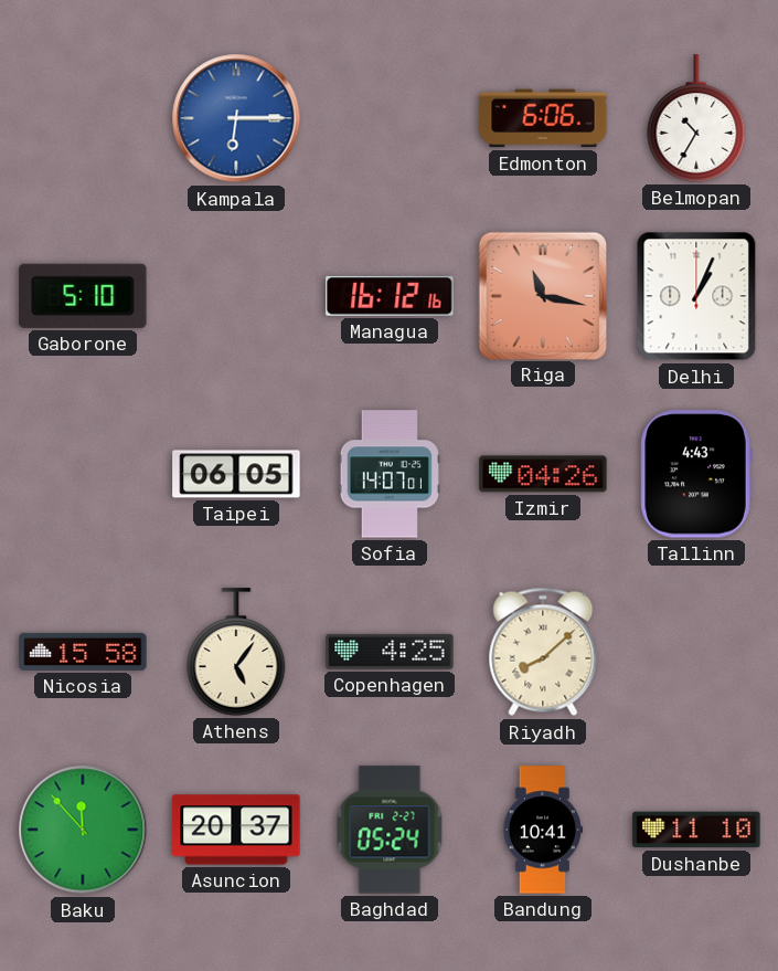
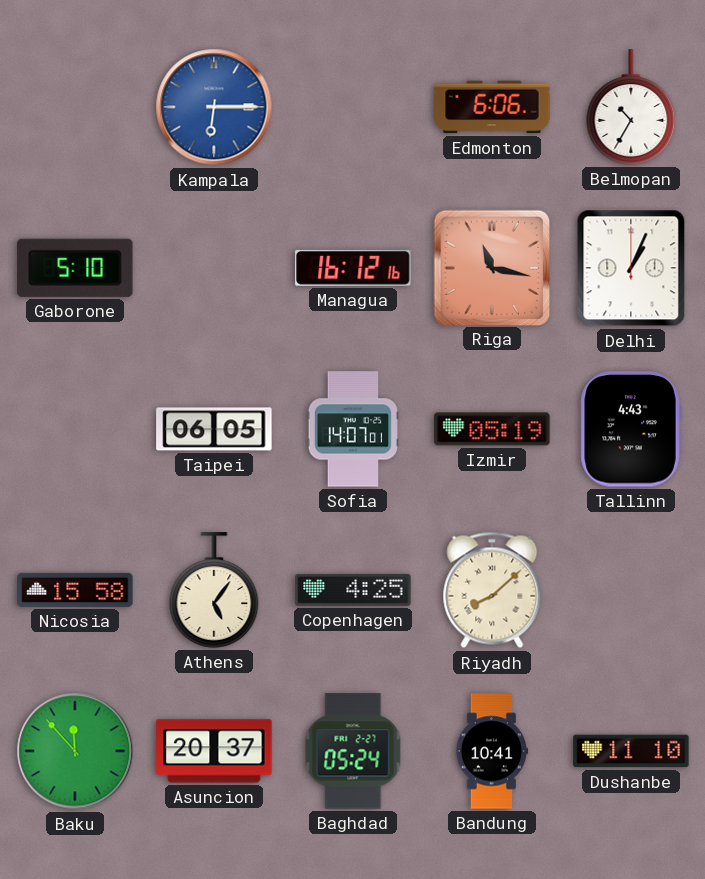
Izmir: 04:26 -> 05:19 (492, 429)
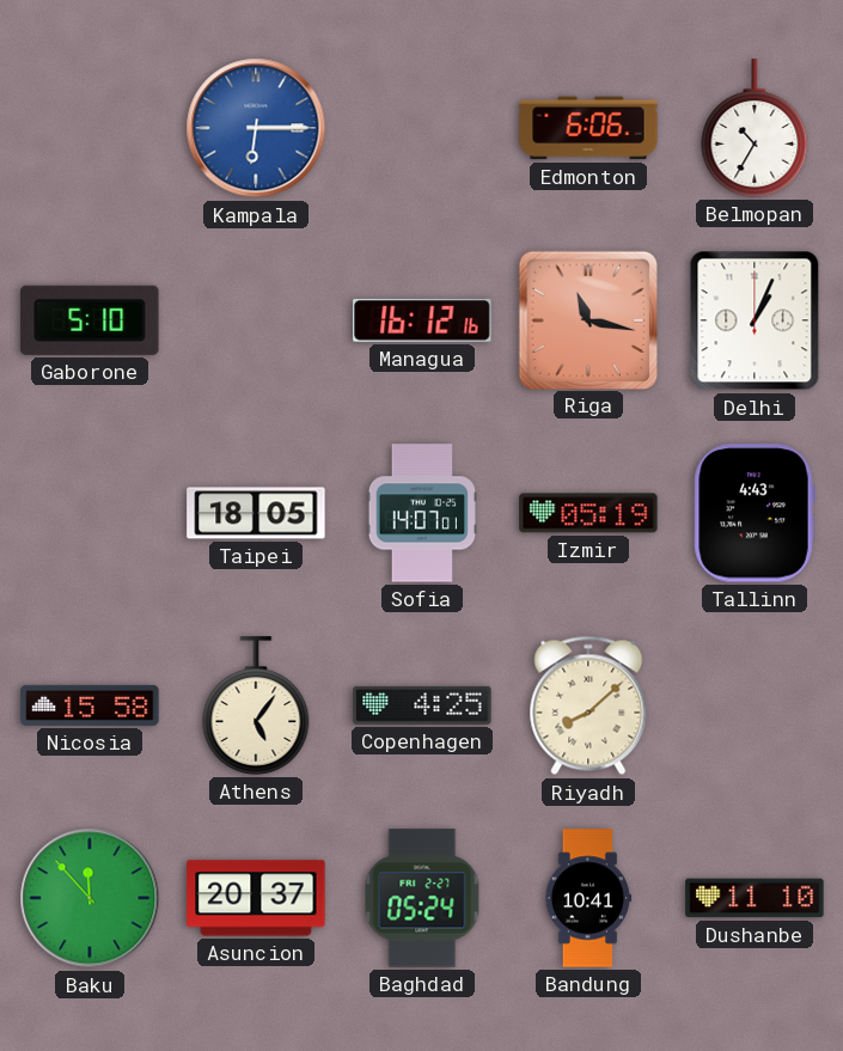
Taipei: 06:05 -> 18:05 (256, 513)
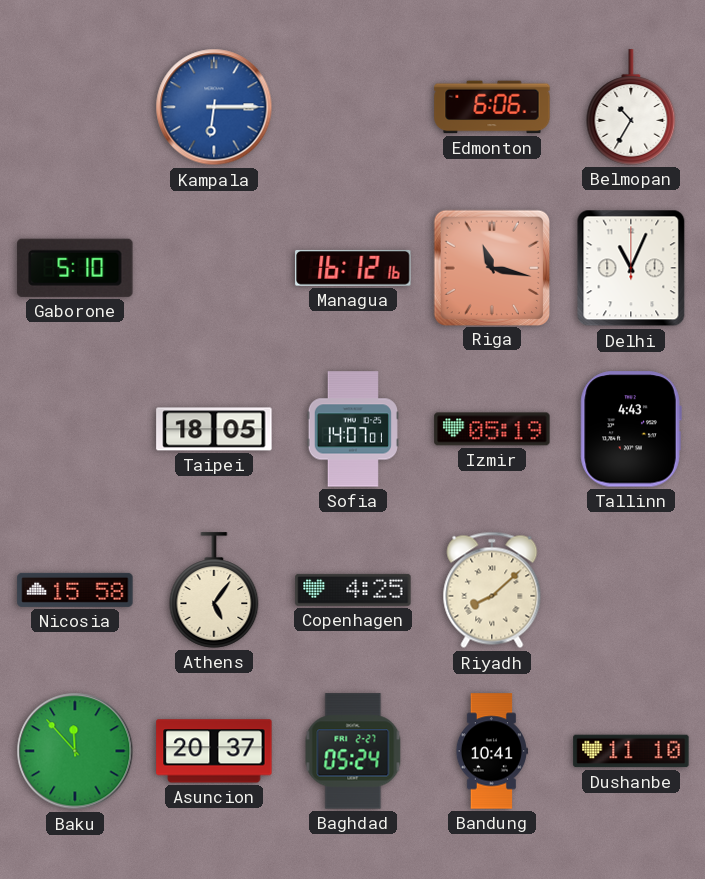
Delhi: 1:04 -> 11:04 (631, 268)
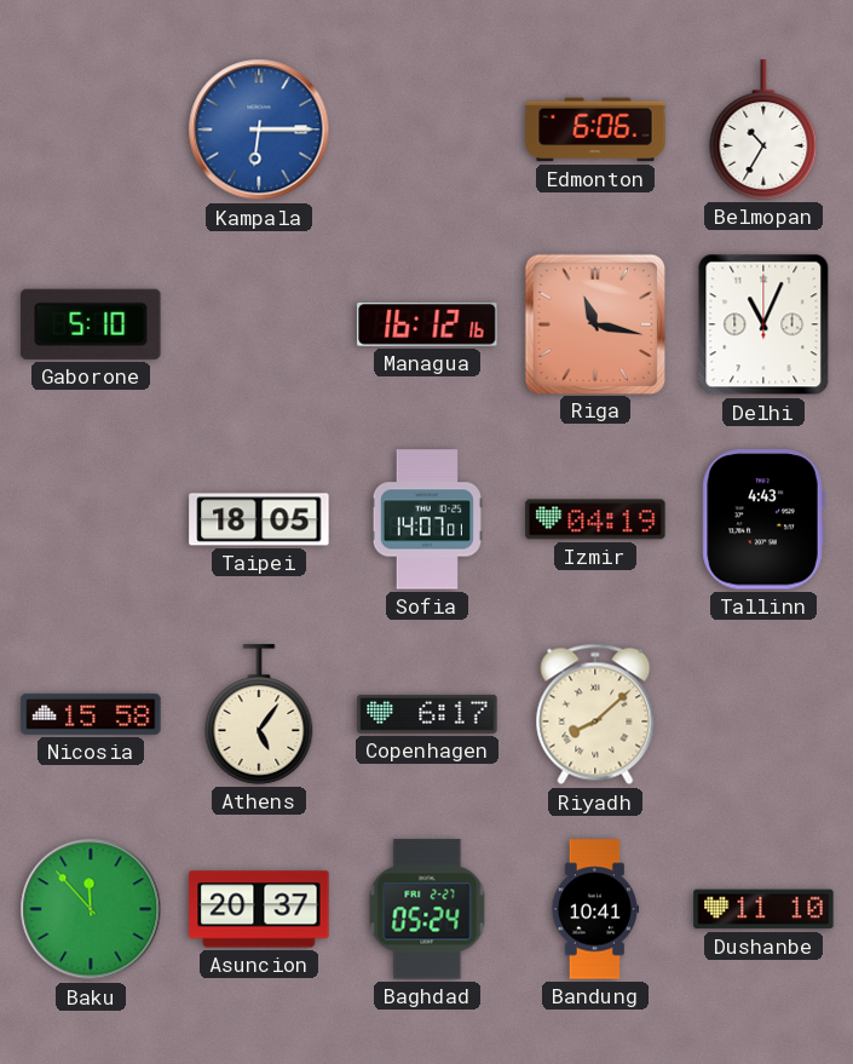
Izmir: 05:19 -> 04:19 (595, 519)
Copenhagen: 4:25 -> 6:17 (427, 714)
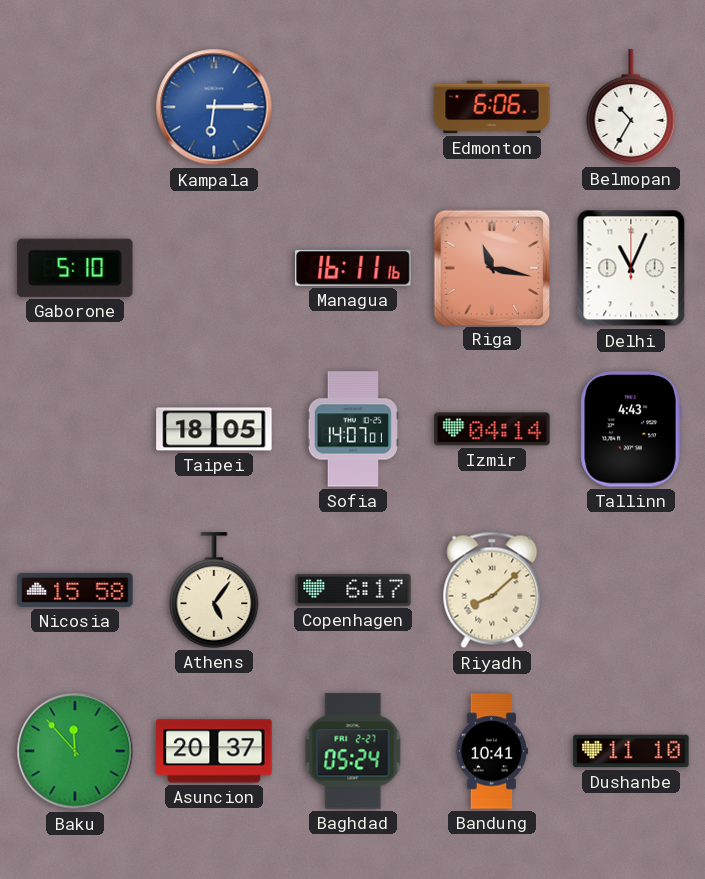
Managua: 16:12 -> 16:11 (353, 268)
Izmir: 04:19 -> 04:14 (492, 429)
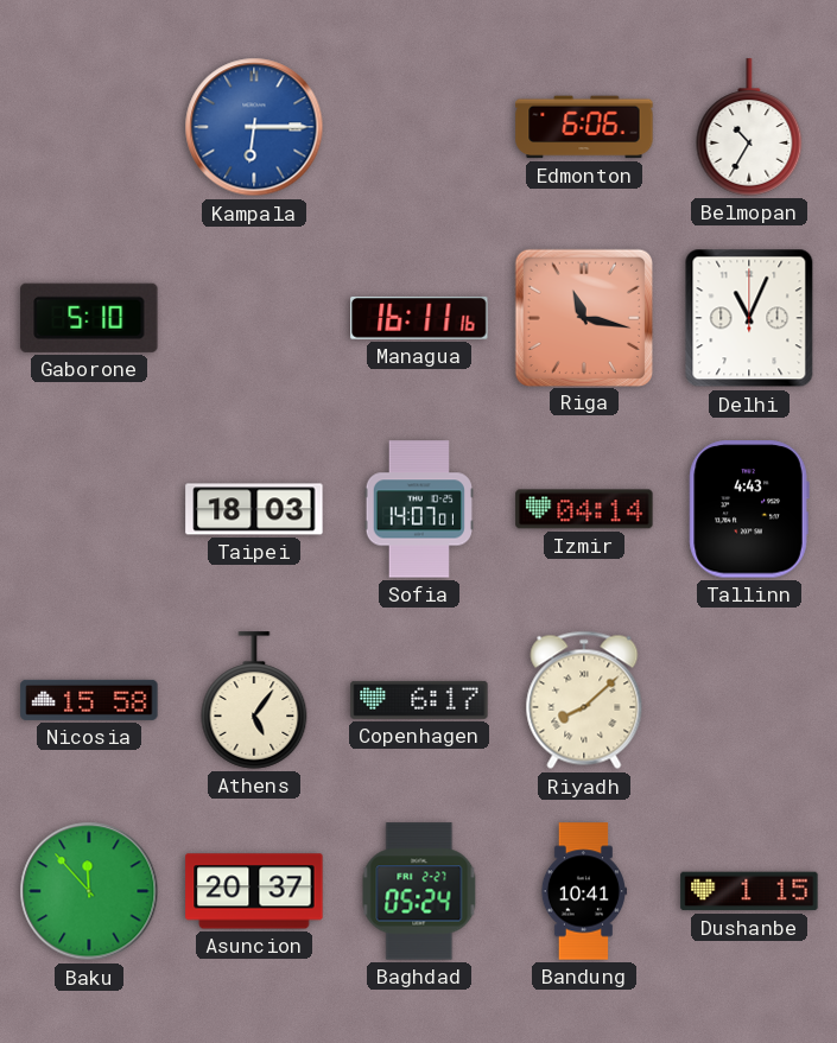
Taipei: 18:05 -> 18:03 (254, 509)
Dushanbe: 11:10 -> 1:15 (749, 891)
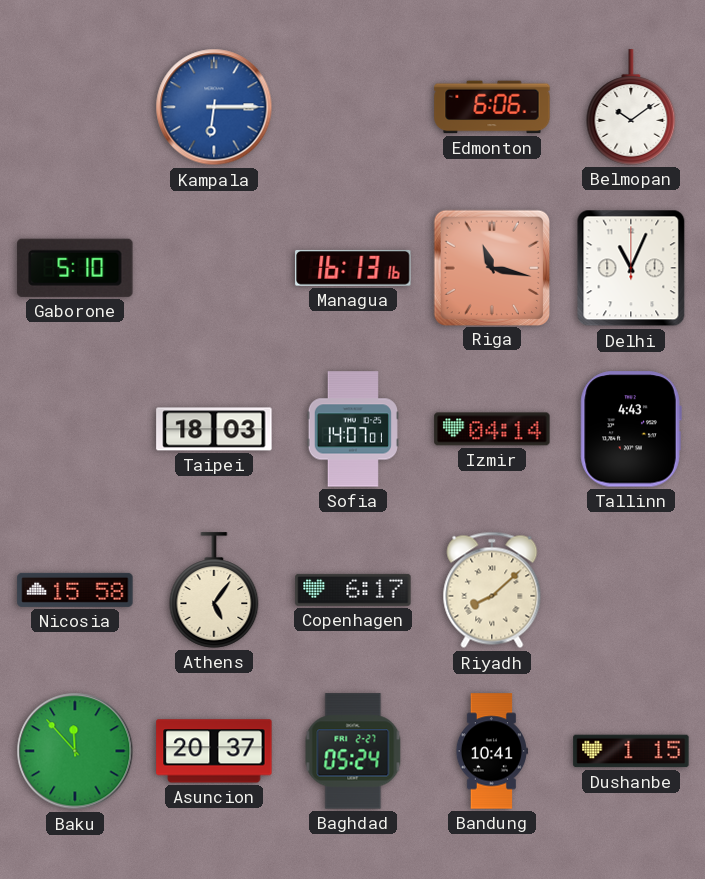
Belmopan: 10:35 -> 10:09 (631, 107)
Managua: 16:11 -> 16:13 (353, 268)
